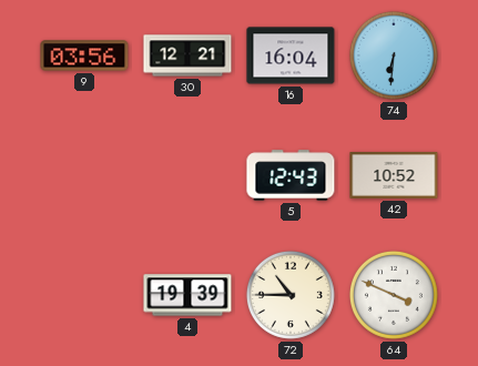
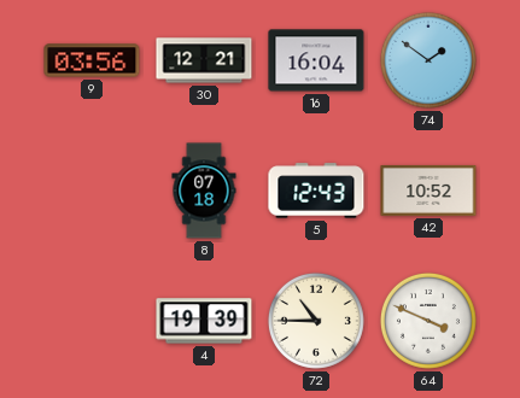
74: 6:31 -> 1:51 (428, 60)
8: none -> 07:18 (204, 191)
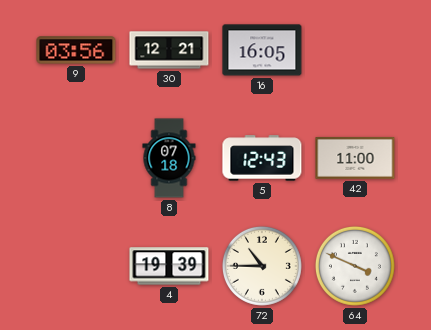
16: 16:04 -> 16:05 (262, 50)
74: 1:51 -> none (428, 60)
42: 10:52 -> 11:00 (355, 158)
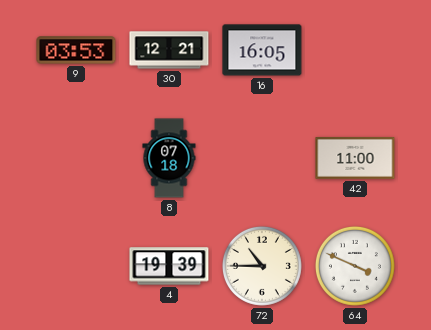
9: 03:56 -> 03:53 (76, 50)
5: 12:43 -> none (262, 158)
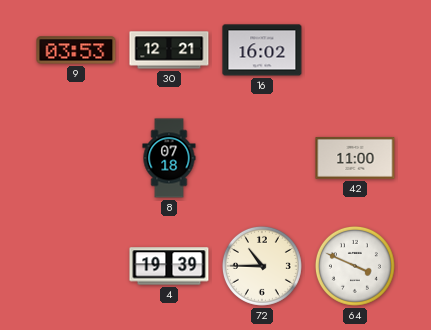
16: 16:05 -> 16:02 (262, 50)
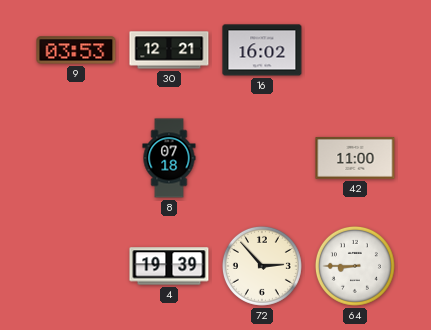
72: 10:45 -> 2:53 (262, 266)
64: 3:49 -> 8:45 (355, 266)
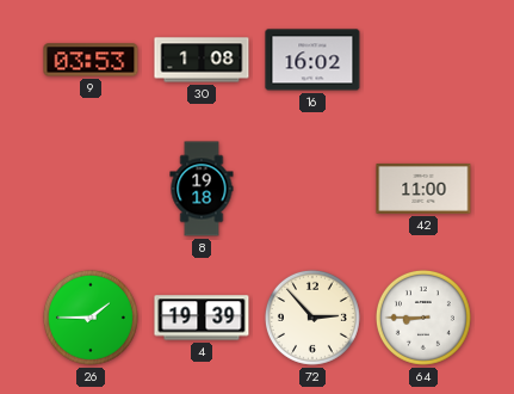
30: 12:21 -> 1:08 (202, 60)
8: 07:18 -> 19:18 (202, 189)
26: none -> 1:45 (91, 318)
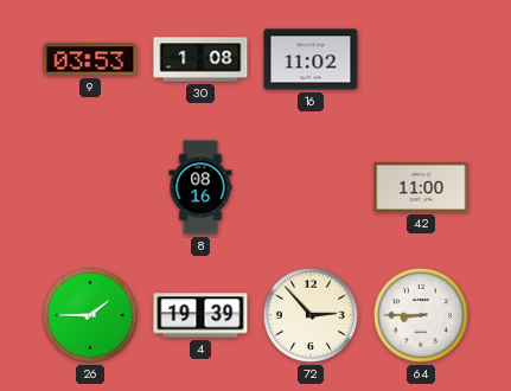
16: 16:02 -> 11:02 (311, 59)
8: 19:18 -> 08:16 (200, 187)
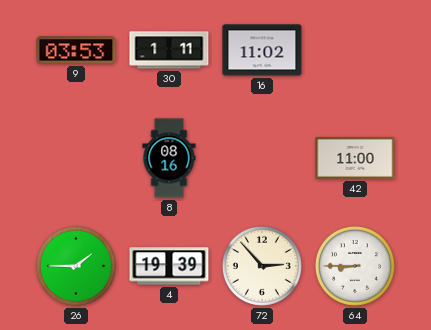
30: 1:08 -> 1:11 (169, 50)
